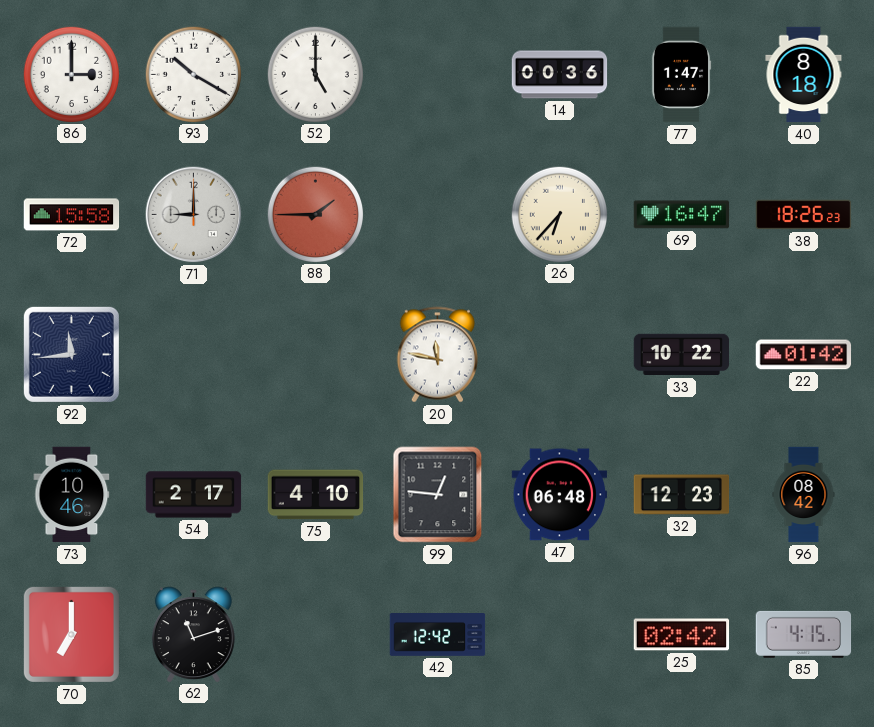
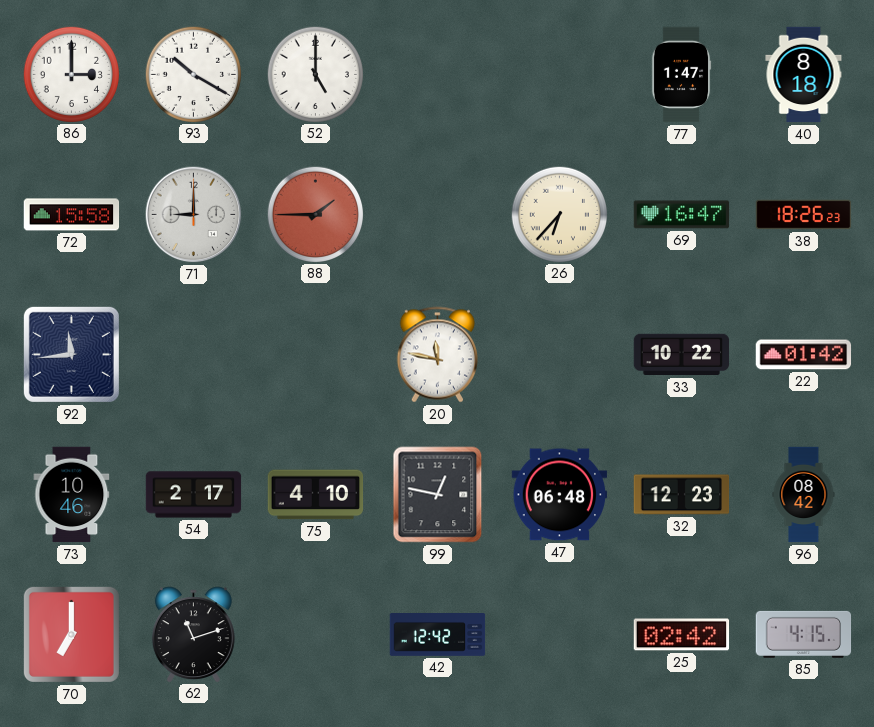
14: 00:36 -> none (560, 75)
99: 12:46 -> 12:47 (438, 495)
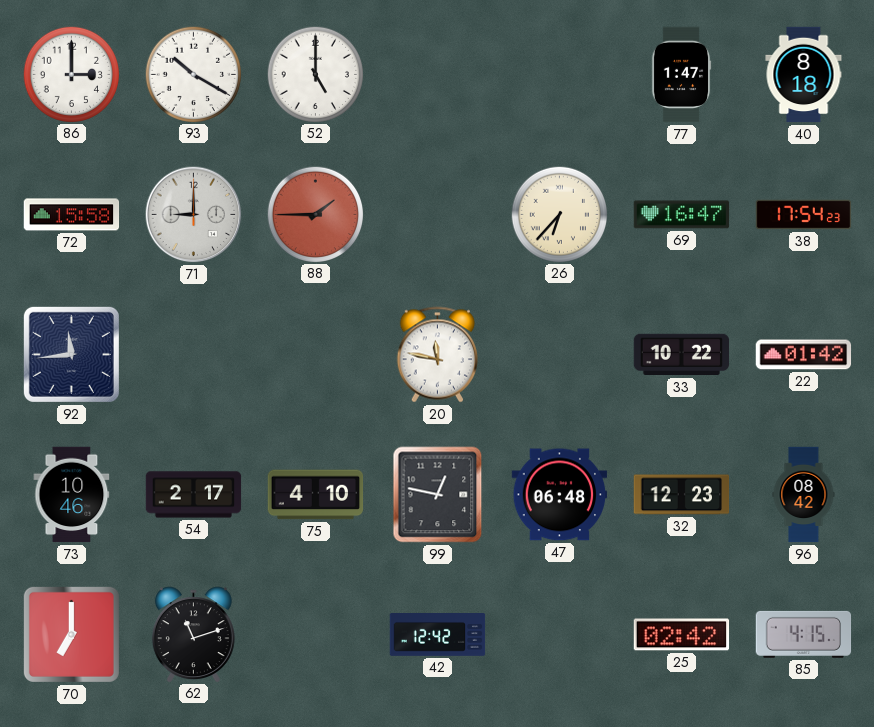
38: 18:26 -> 17:54 (804, 215)
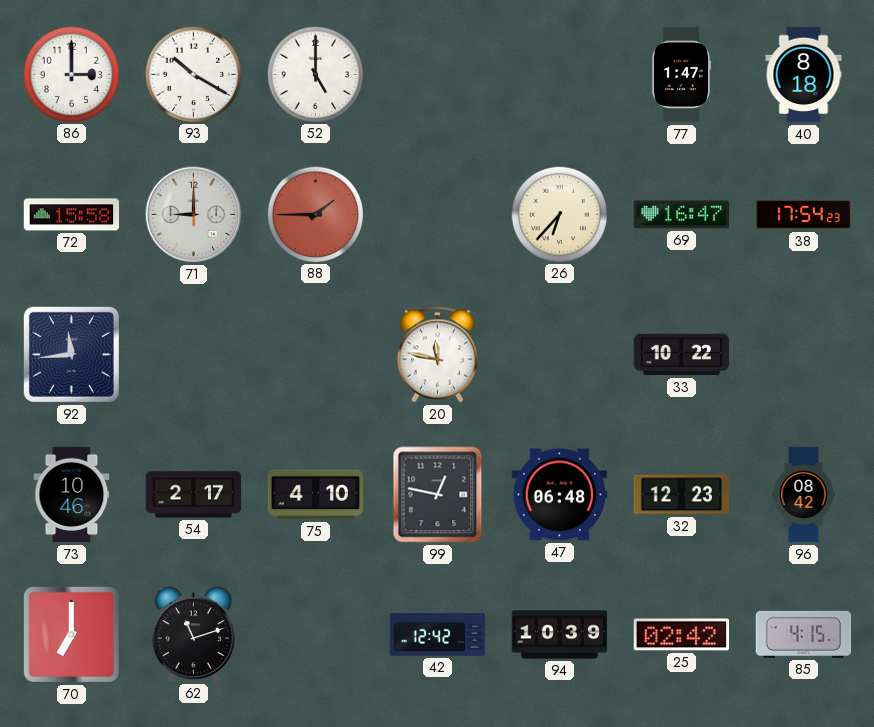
22: 01:42 -> none (804, 355)
94: none -> 10:39 (560, 635)
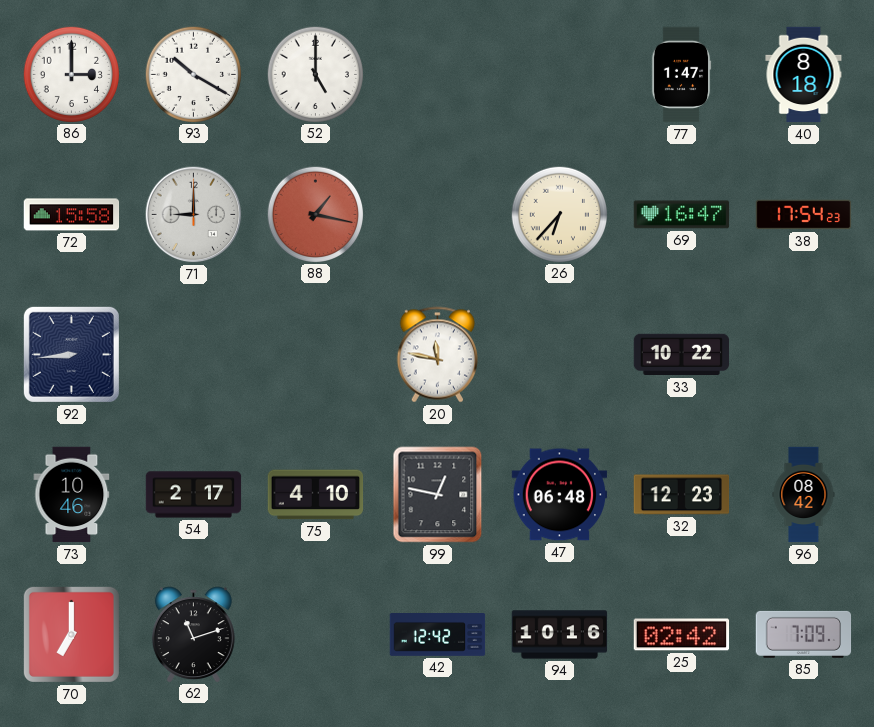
88: 1:45 -> 1:17 (315, 214)
92: 11:44 -> 8:44 (71, 354)
94: 10:39 -> 10:16 (560, 635)
85: 4:15 -> 7:09 (804, 634)
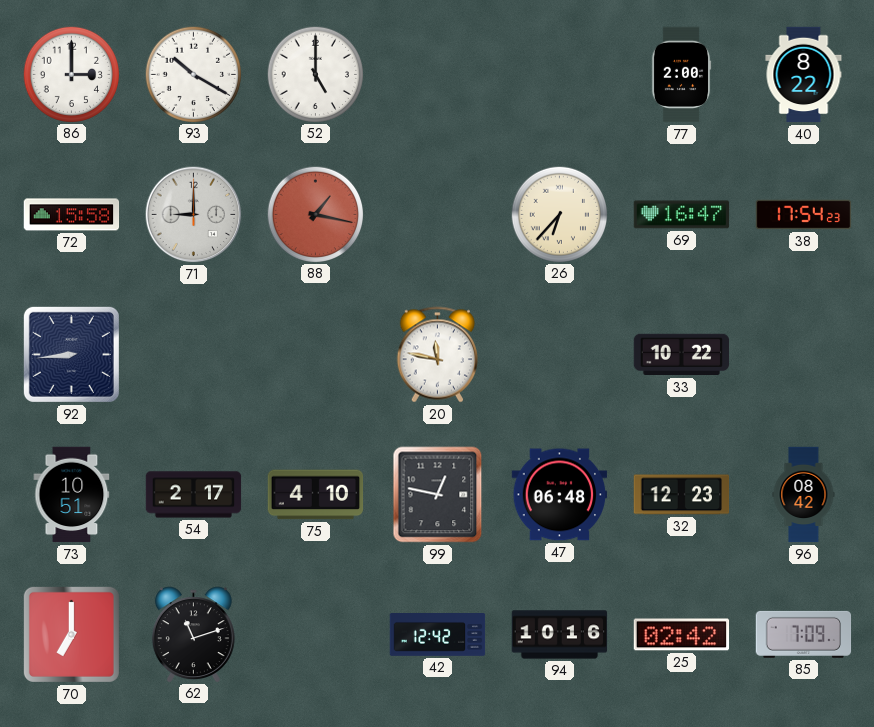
77: 1:47 -> 2:00 (681, 75)
40: 8:18 -> 8:22 (804, 75)
73: 10:46 -> 10:51 (72, 495)
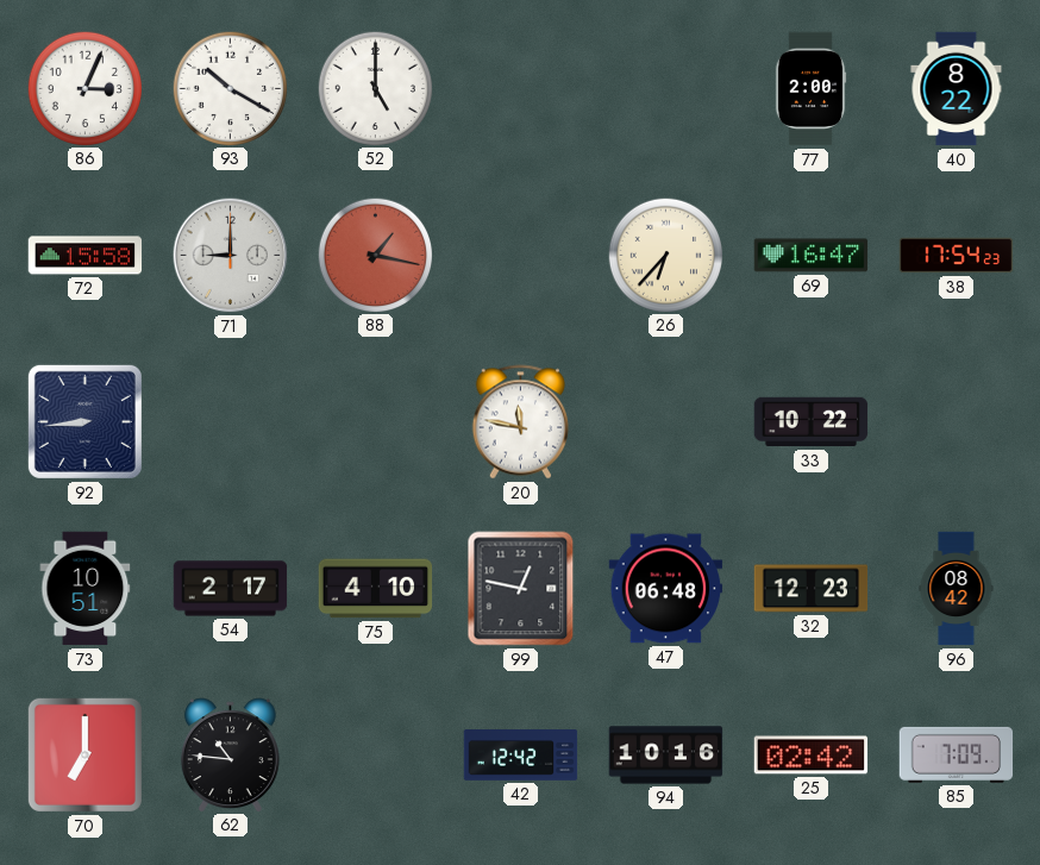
86: 3:00 -> 3:04 (84, 88)
62: 11:12 -> 10:46 (230, 754)
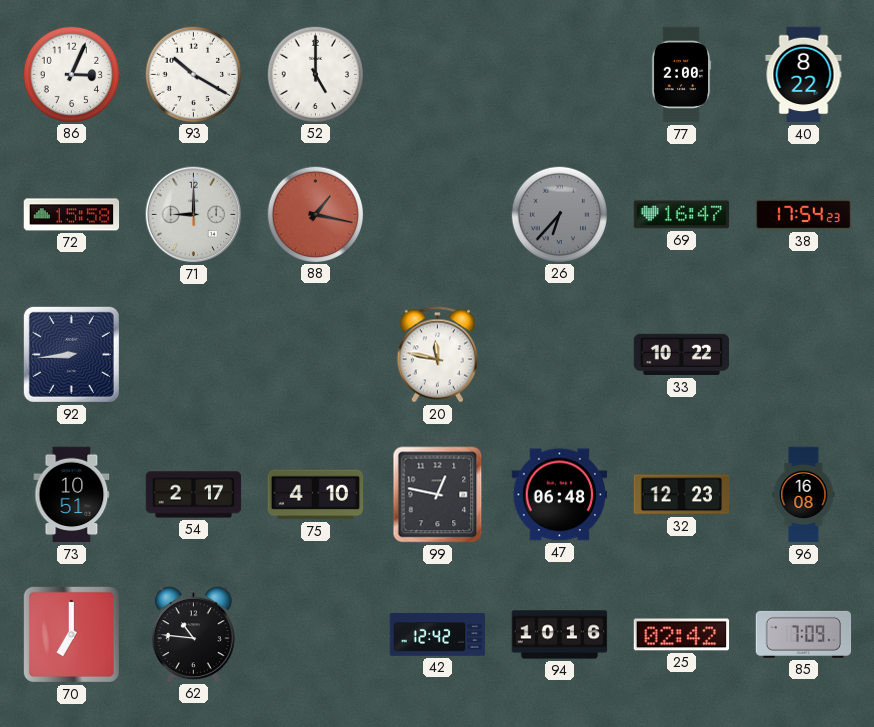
26 dial: cream -> grey (559, 214)
96: 08:42 -> 16:08 (804, 495)
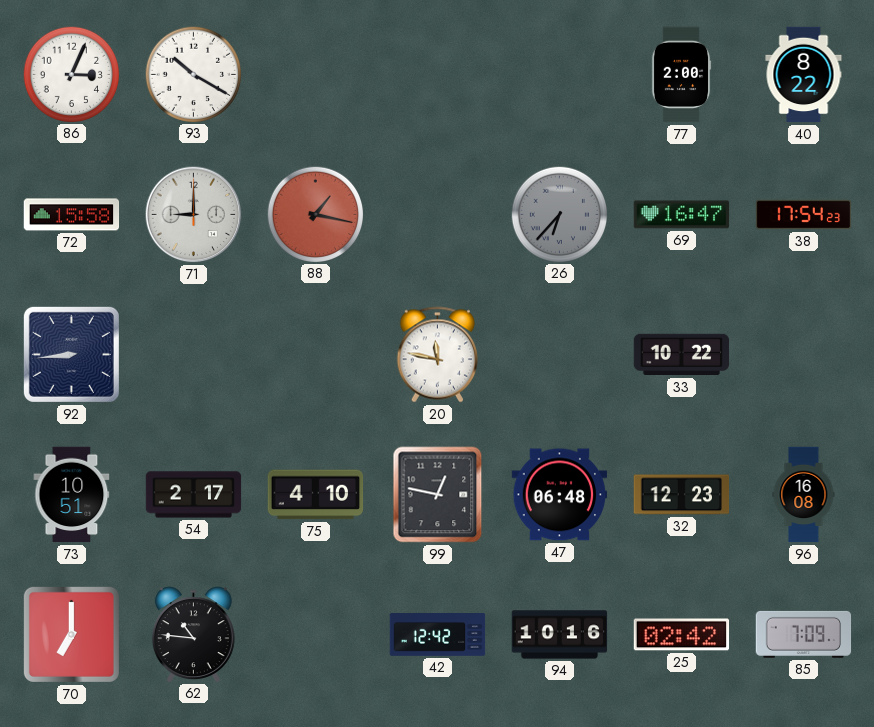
52: 5:00 -> none (315, 74)
